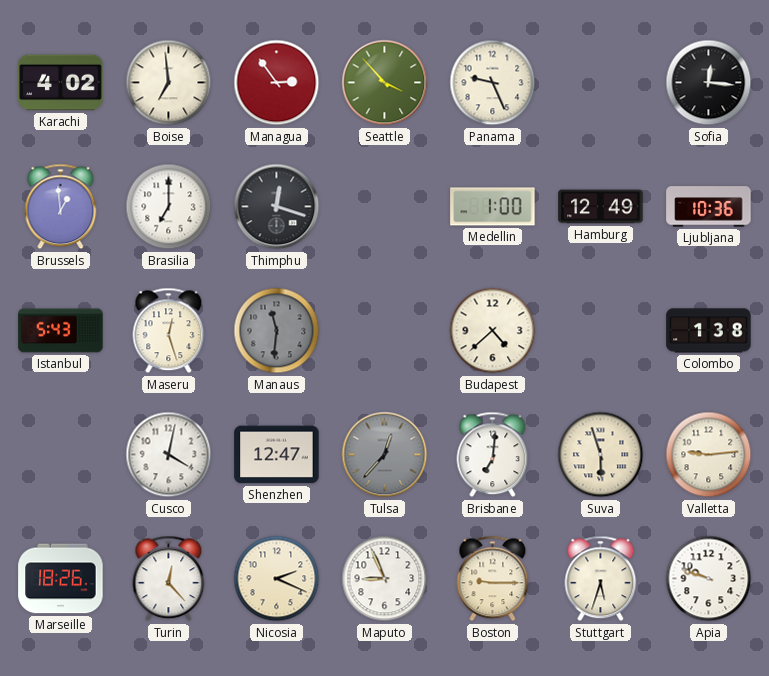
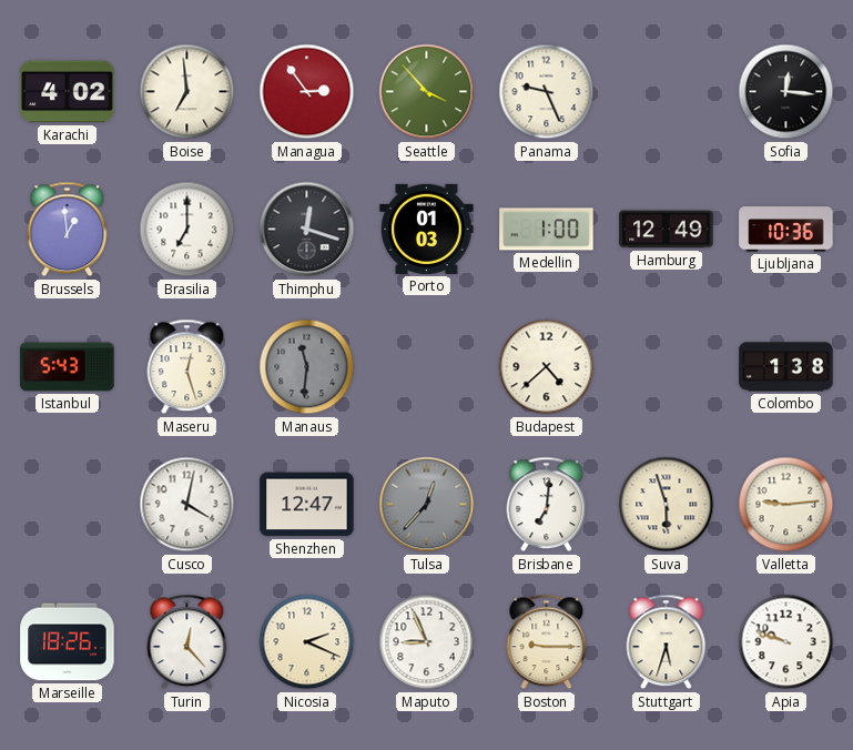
Porto: none -> 01:03 (427, 229)
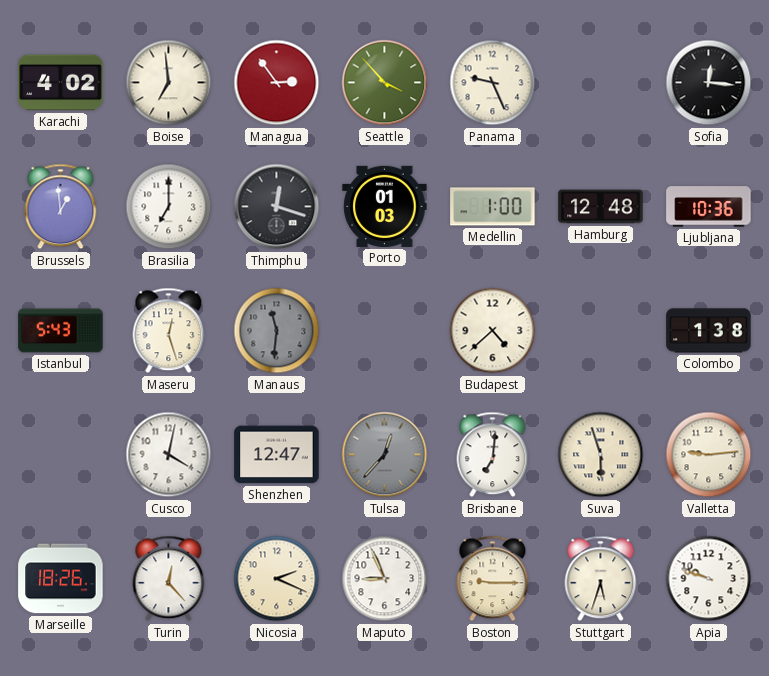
Hamburg: 12:49 -> 12:48 (601, 207)
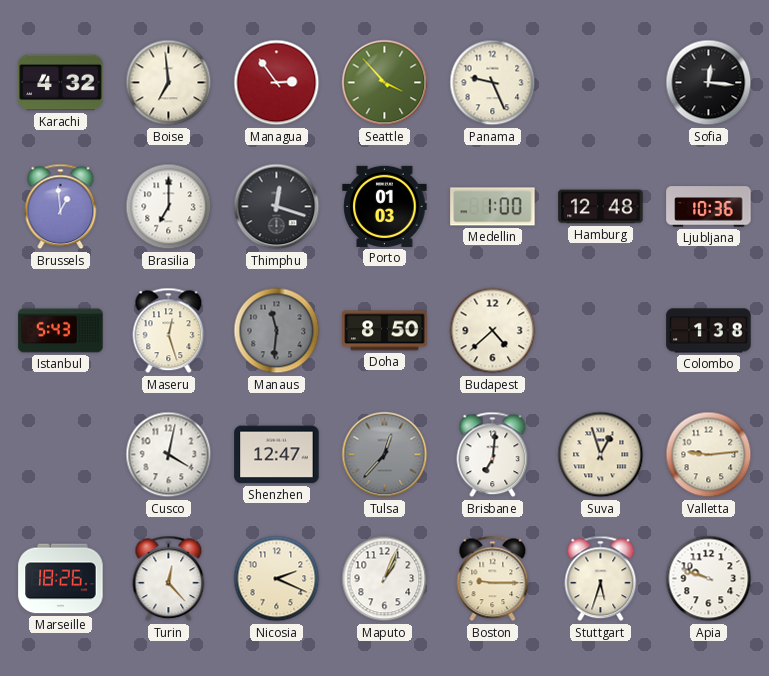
Karachi: 4:02 -> 4:32 (61, 83)
Doha: none -> 8:50 (385, 331)
Suva: 5:57 -> 12:57 (601, 455)
Maputo: 8:56 -> 1:04 (385, 579)
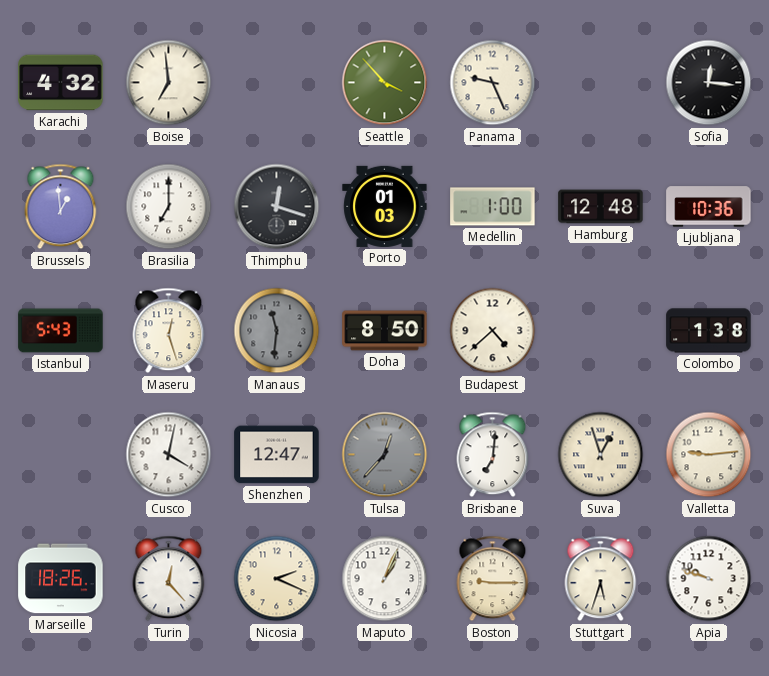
Managua: 2:54 -> none (277, 83)
